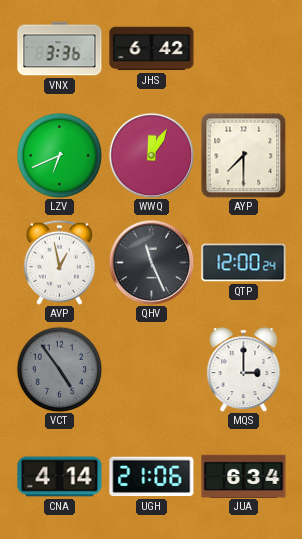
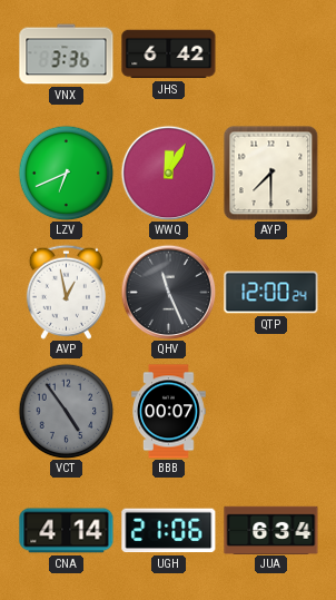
BBB: none -> 00:07 (169, 412)
MQS: 3:00 -> none (244, 370)
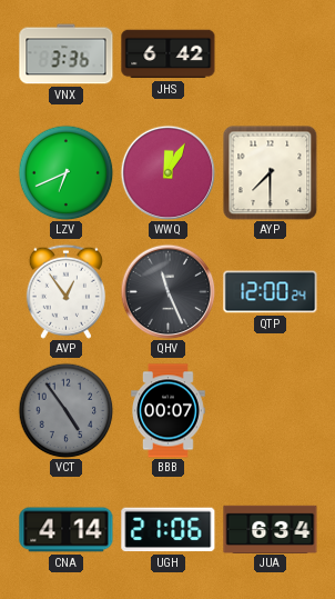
AVP: 12:58 -> 12:54 (65, 291)
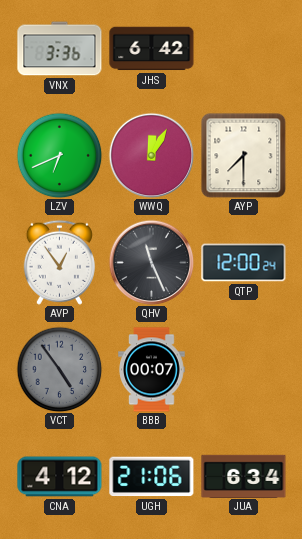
CNA: 4:14 -> 4:12 (60, 477)
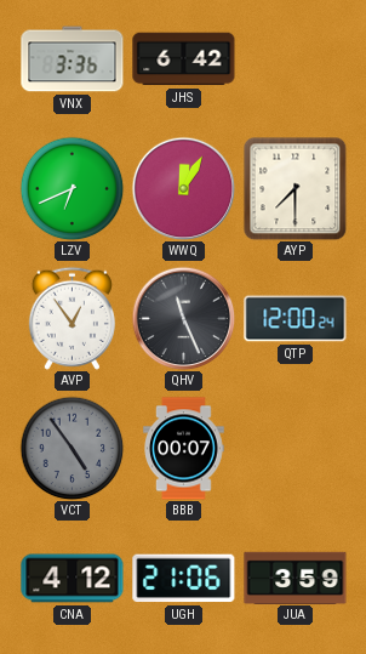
JUA: 6:34 -> 3:59 (296, 578)
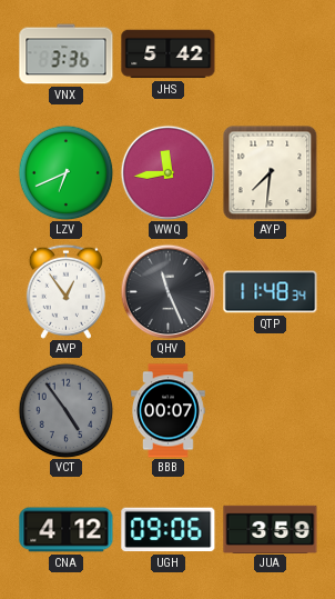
JHS: 6:42 -> 5:42 (169, 54)
WWQ: 12:05 -> 11:44 (167, 172)
AYP: 7:30 -> 7:31 (270, 172)
QTP: 12:00 -> 11:48 (271, 292)
UGH: 21:06 -> 09:06 (169, 530)
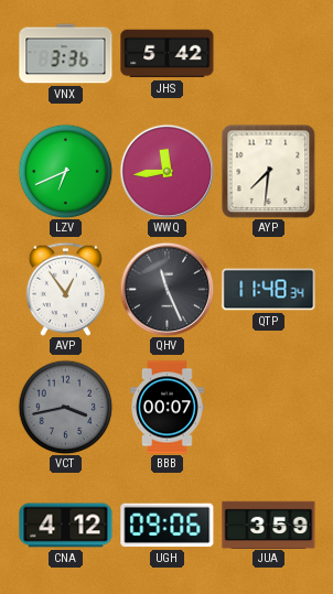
VCT: 4:54 -> 3:43 (65, 407)
